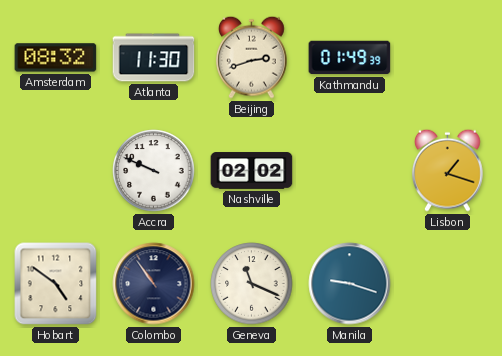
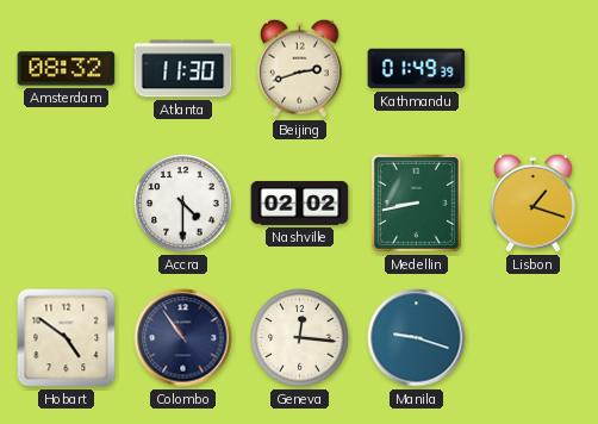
Accra: 9:49 -> 4:30 (183, 204)
Medellin: none -> 8:43 (416, 202)
Geneva: 11:19 -> 12:16 (300, 338)
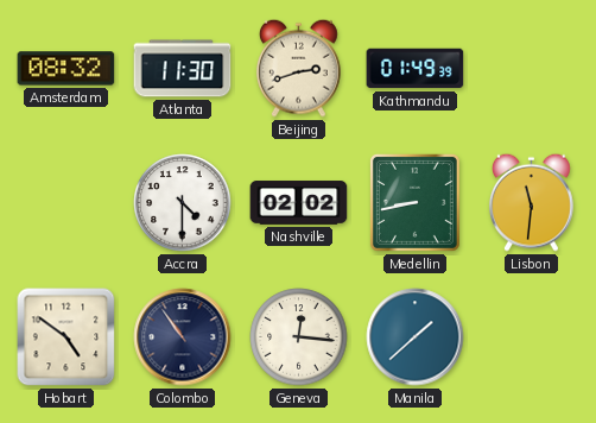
Lisbon: 1:18 -> 11:31 (531, 202)
Manila: 9:18 -> 1:38 (416, 337)
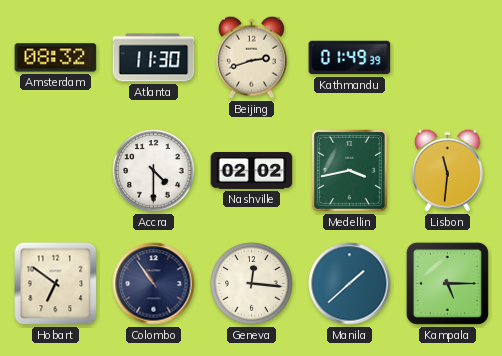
Medellin: 8:43 -> 3:43 (349, 170)
Hobart: 4:51 -> 6:51 (56, 284)
Kampala: none -> 5:15 (447, 283)
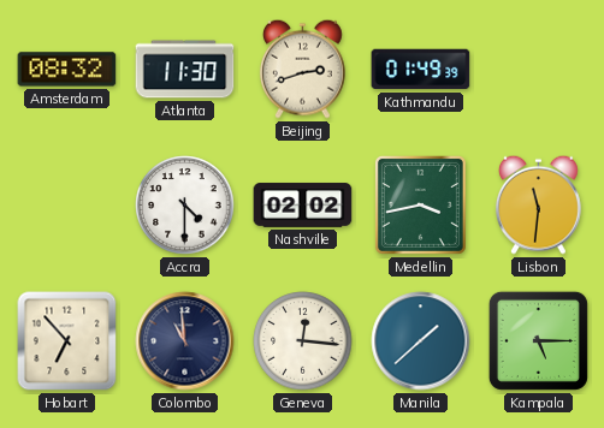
Hobart: 6:51 -> 6:53 (67, 341)
Colombo: 10:54 -> 10:59 (185, 341)
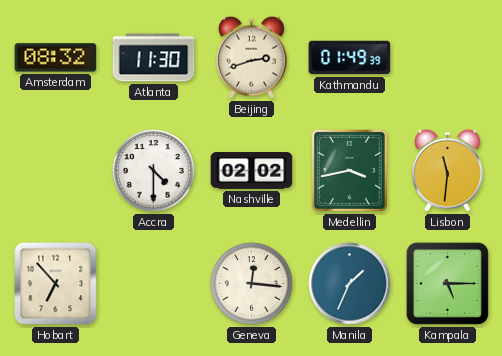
Colombo: 10:59 -> none (185, 341)
Manila: 1:38 -> 1:34 (350, 284)
